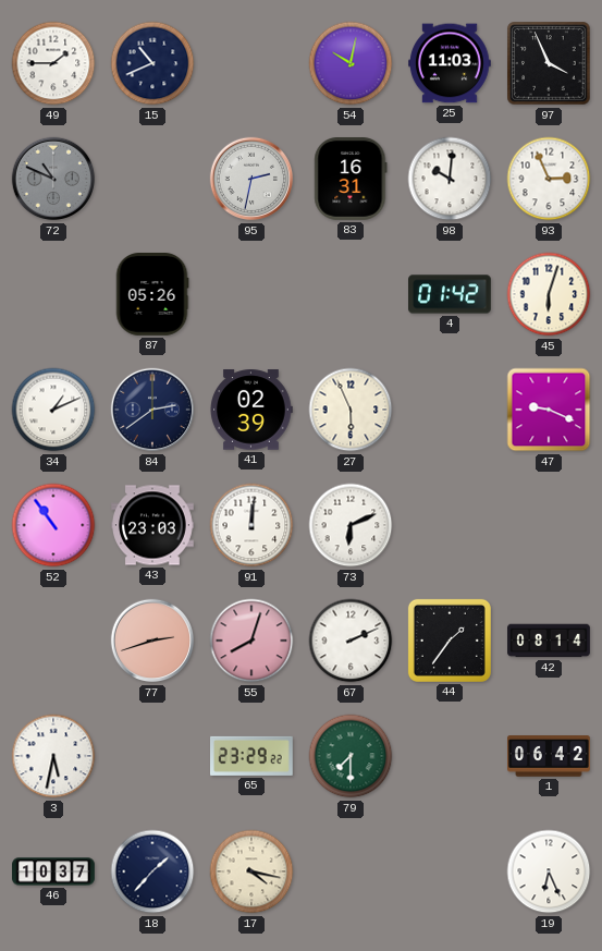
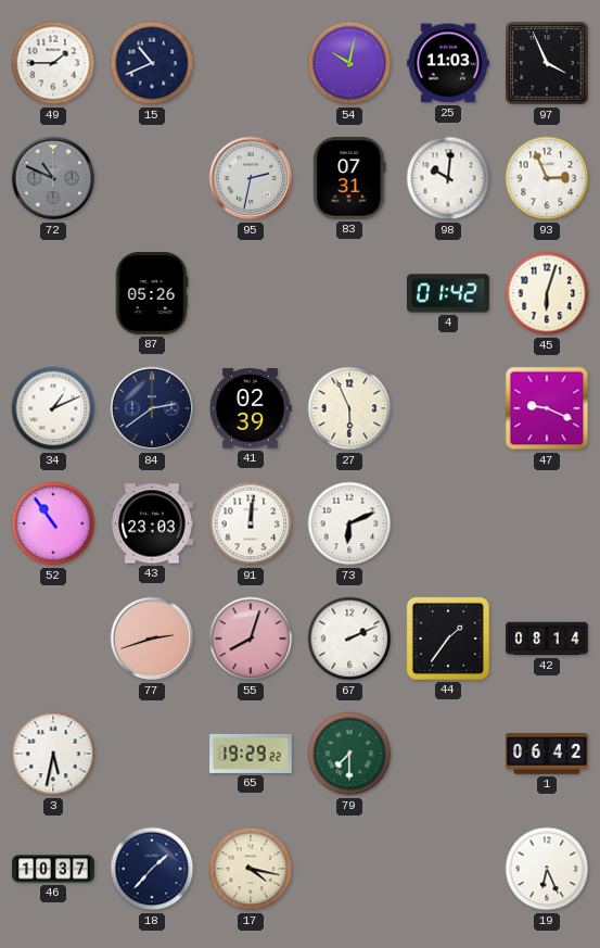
83: 16:31 -> 07:31 (349, 179)
65: 23:29 -> 19:29 (252, 754)
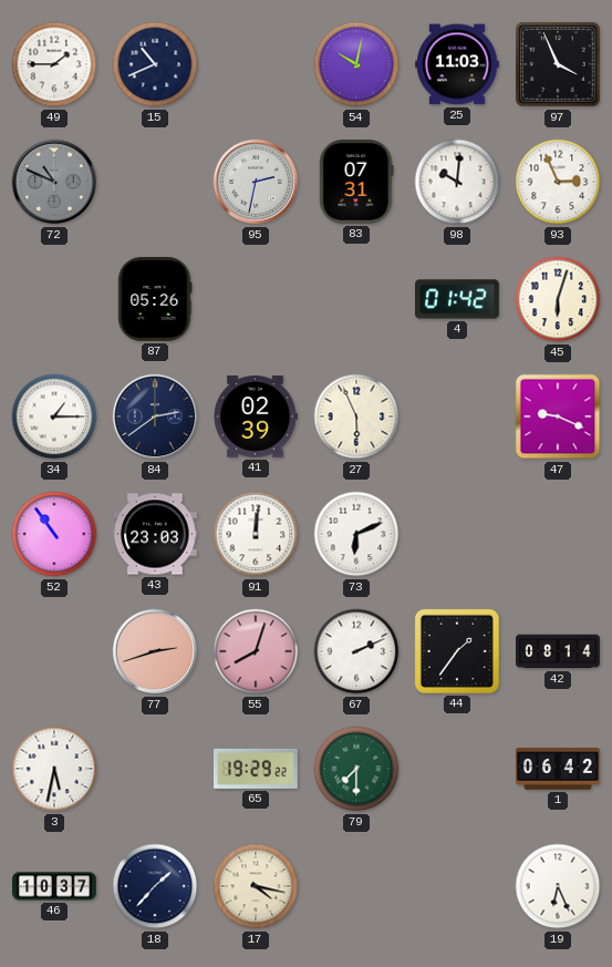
34: 1:11 -> 1:15 (54, 416)
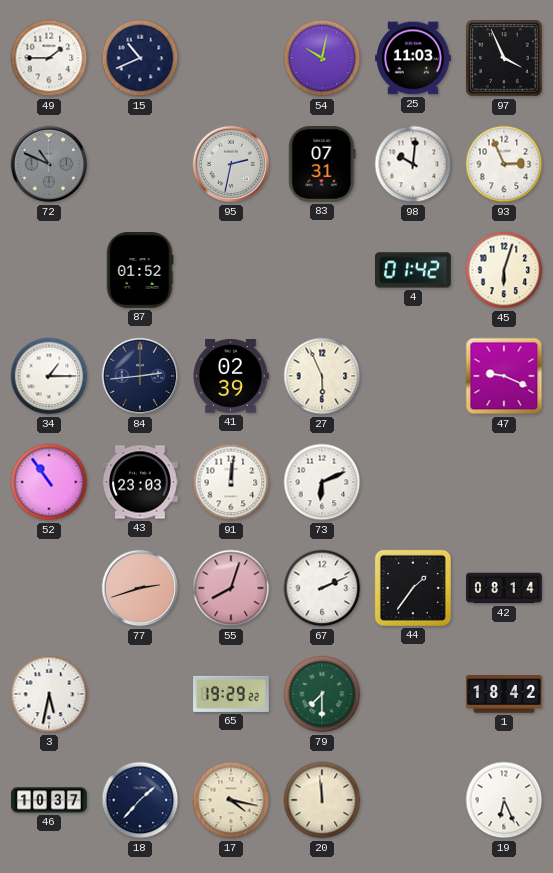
87: 05:26 -> 01:52 (140, 271)
84: 2:39 -> 2:44 (140, 376)
1: 06:42 -> 18:42 (505, 694)
20: none -> 11:59 (322, 800)
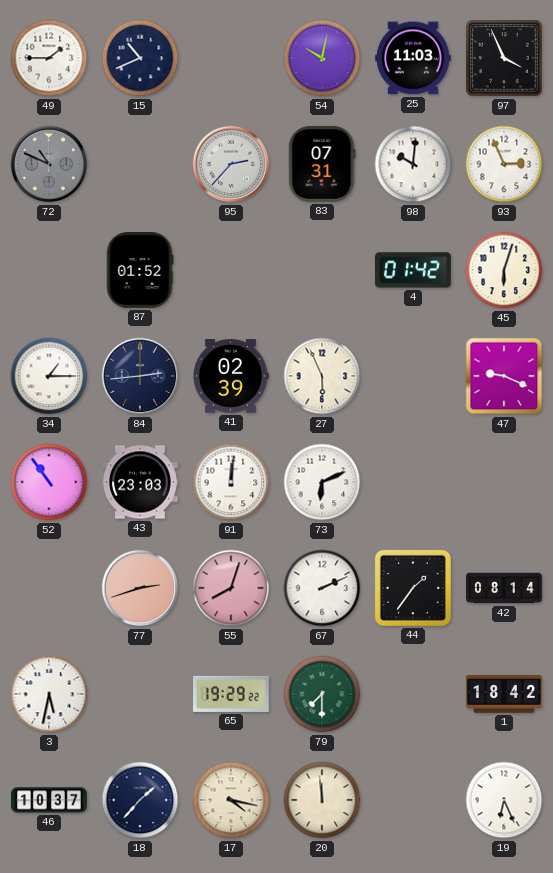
95: 2:32 -> 2:37 (231, 164)
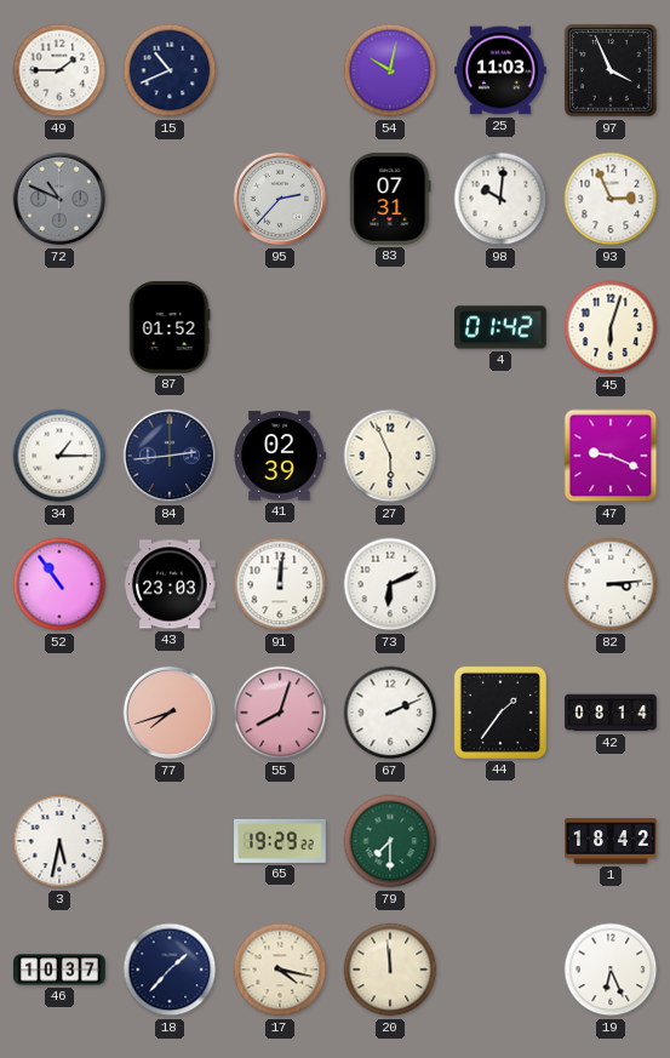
82: none -> 3:14 (611, 584)
77: 2:42 -> 7:42 (170, 713)
